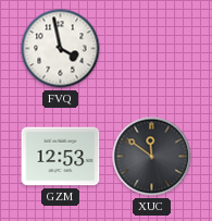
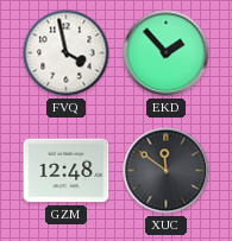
EKD: none -> 1:53 (167, 53)
GZM: 12:53 -> 12:48 (67, 171)
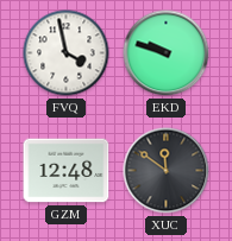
EKD: 1:53 -> 9:48 (167, 53)
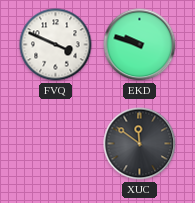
FVQ: 3:58 -> 3:49 (56, 45)
GZM: 12:48 -> none (67, 171)
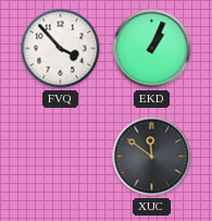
FVQ: 3:49 -> 3:53 (61, 49)
EKD: 9:48 -> 1:04 (152, 49)
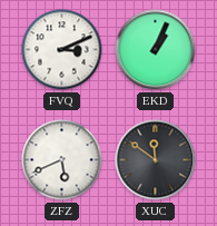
FVQ: 3:53 -> 3:11 (62, 50)
ZFZ: none -> 5:41 (62, 160)
